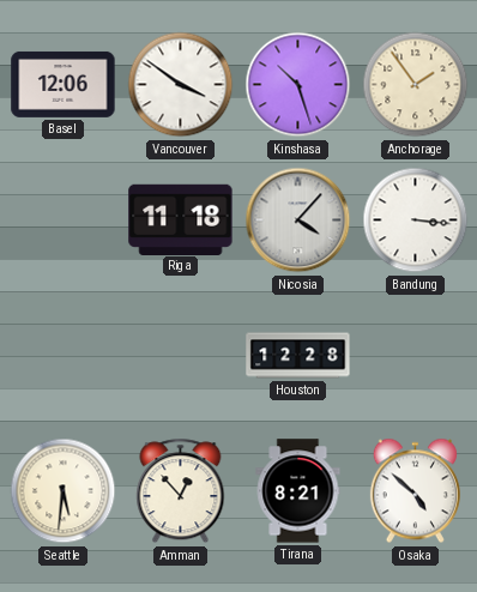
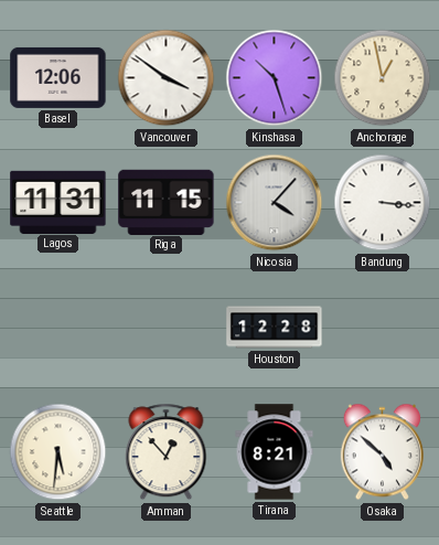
Anchorage: 1:54 -> 12:58 (383, 78)
Lagos: none -> 11:31 (58, 202)
Riga: 11:18 -> 11:15 (167, 202)
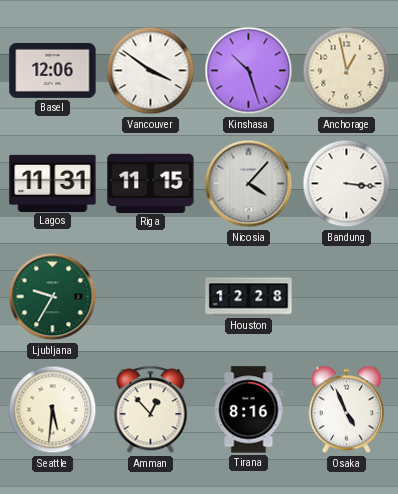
Ljubljana: none -> 9:35 (53, 297)
Tirana: 8:21 -> 8:16 (249, 410)
Osaka: 4:52 -> 4:56 (346, 410)
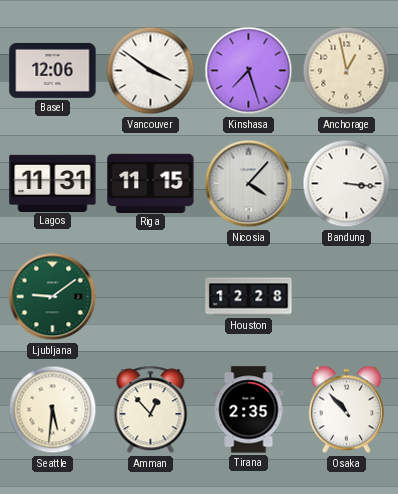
Kinshasa: 10:27 -> 7:27 (249, 71)
Ljubljana: 9:35 -> 9:09 (53, 297)
Tirana: 8:16 -> 2:35 (249, 410)
Osaka: 4:56 -> 10:53 (346, 410)
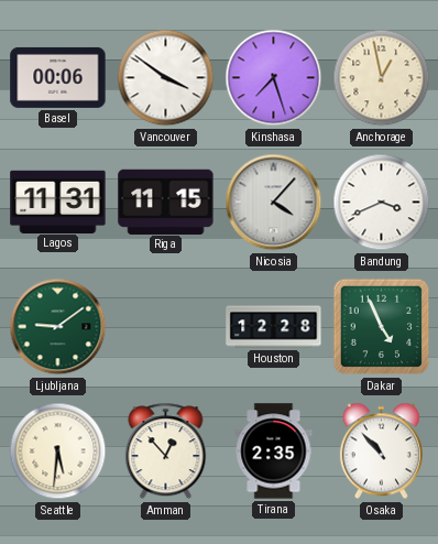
Basel: 12:06 -> 00:06 (58, 77)
Bandung: 3:16 -> 3:41 (382, 203)
Dakar: none -> 4:56 (382, 327)
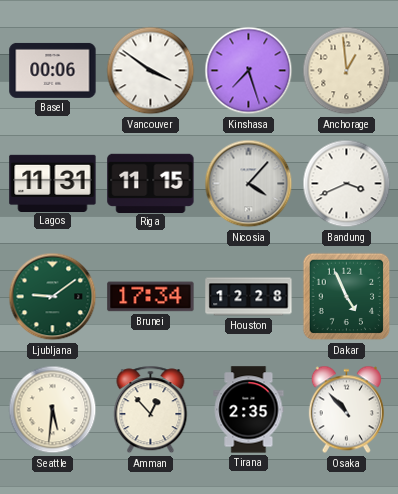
Anchorage: 12:58 -> 12:59 (347, 71)
Brunei: none -> 17:34 (151, 297)
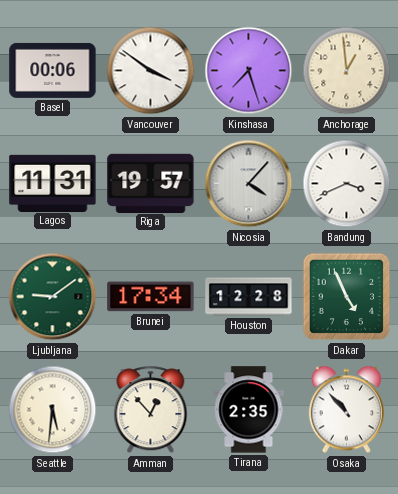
Riga: 11:15 -> 19:57 (151, 183)
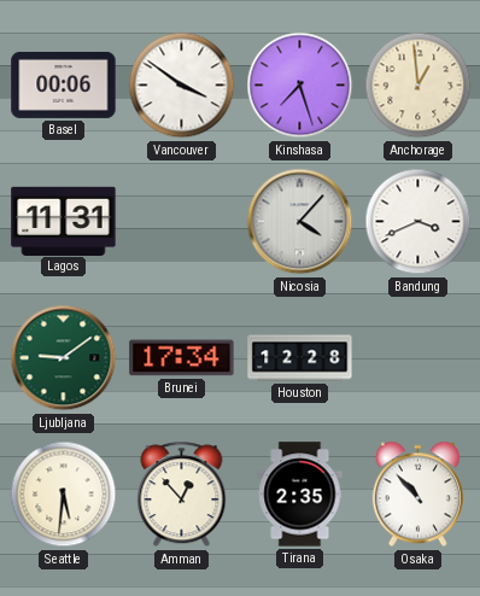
Riga: 19:57 -> none (151, 183)
Dakar: 4:56 -> none (347, 297)
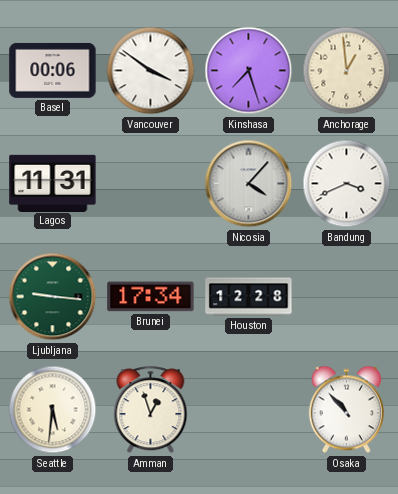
Ljubljana: 9:09 -> 9:16 (53, 297)
Amman: 12:53 -> 12:57 (151, 410)
Tirana: 2:35 -> none (300, 495)
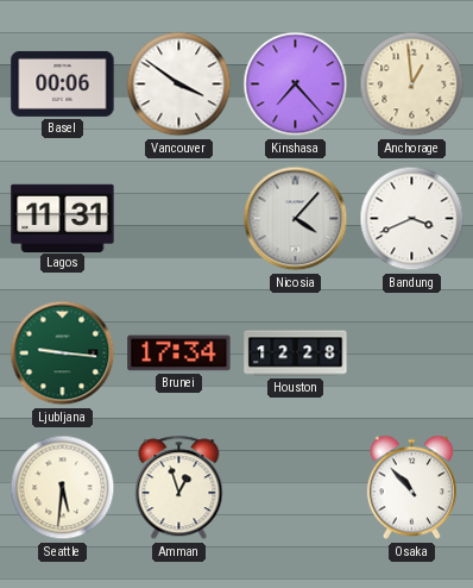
Kinshasa: 7:27 -> 7:23 (296, 85)
